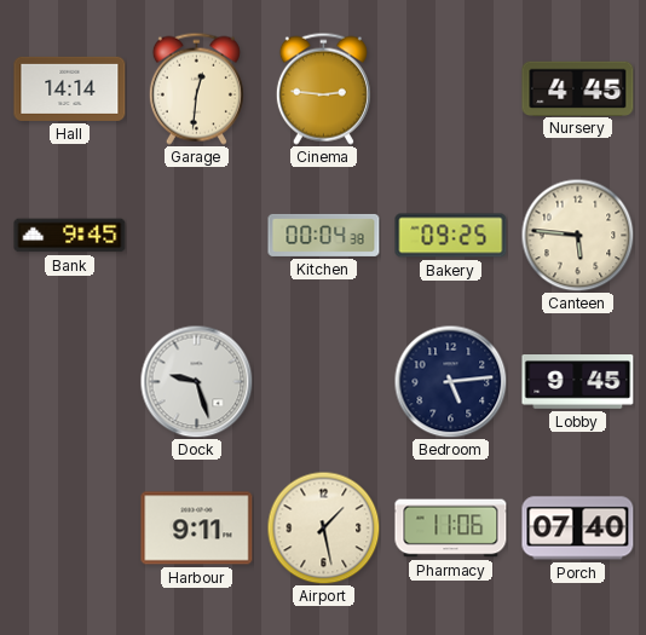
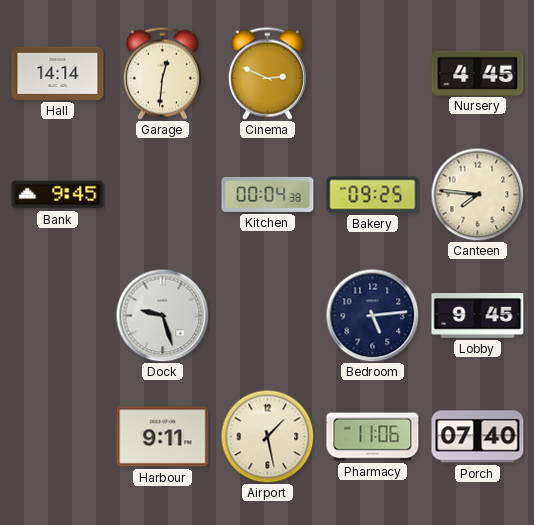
Cinema: 2:46 -> 2:49 (267, 73)
Canteen: 5:46 -> 7:46 (477, 194)
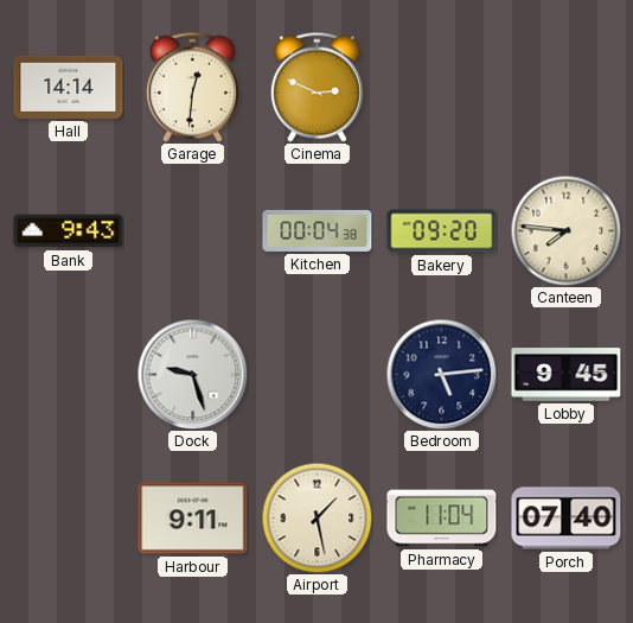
Nursery: 4:45 -> none (478, 73)
Bank: 9:45 -> 9:43 (69, 231)
Bakery: 09:25 -> 09:20 (442, 231)
Pharmacy: 11:06 -> 11:04 (442, 519)
